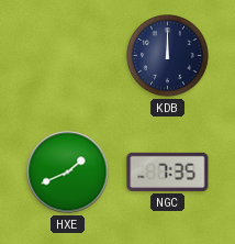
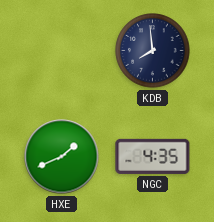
KDB: 12:00 -> 7:59 (153, 51)
NGC: 7:35 -> 4:35 (153, 156)
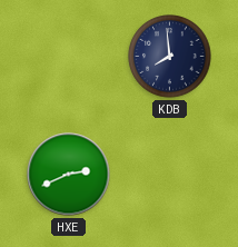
HXE: 1:41 -> 2:41 (69, 175)
NGC: 4:35 -> none (153, 156)
